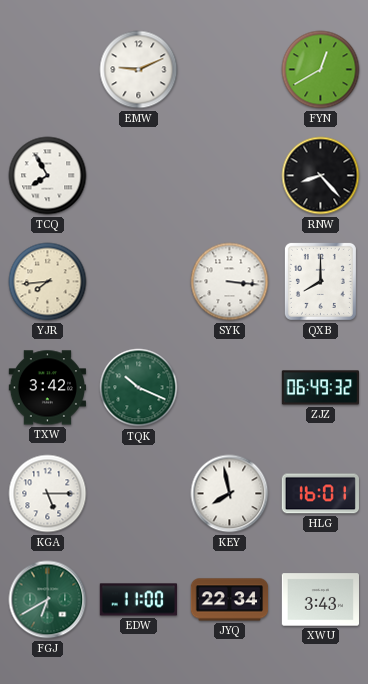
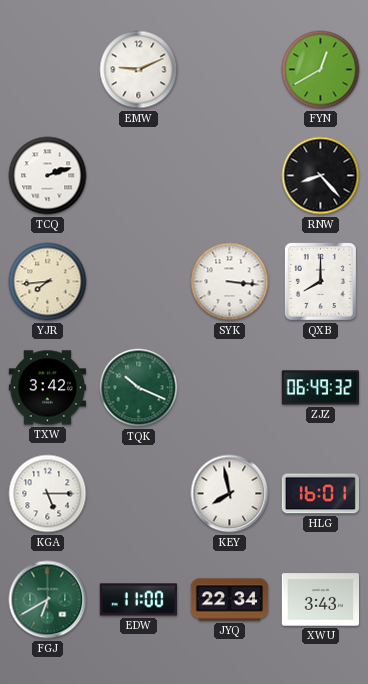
TCQ: 7:55 -> 2:12 (48, 176)
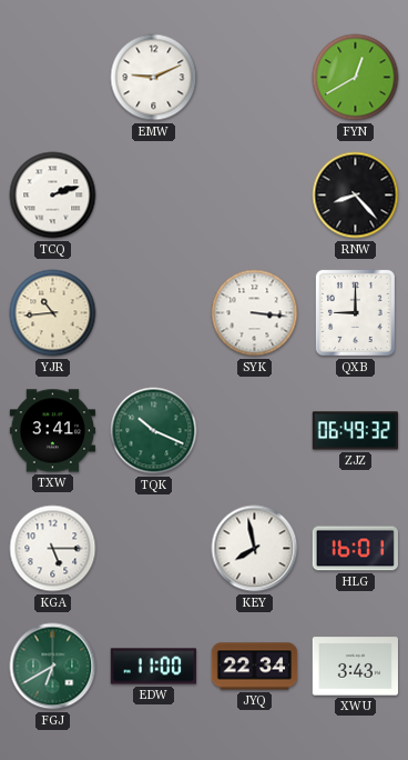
YJR: 7:44 -> 10:44 (53, 313)
QXB: 8:00 -> 9:00 (355, 312)
TXW: 3:42 -> 3:41 (52, 431)
